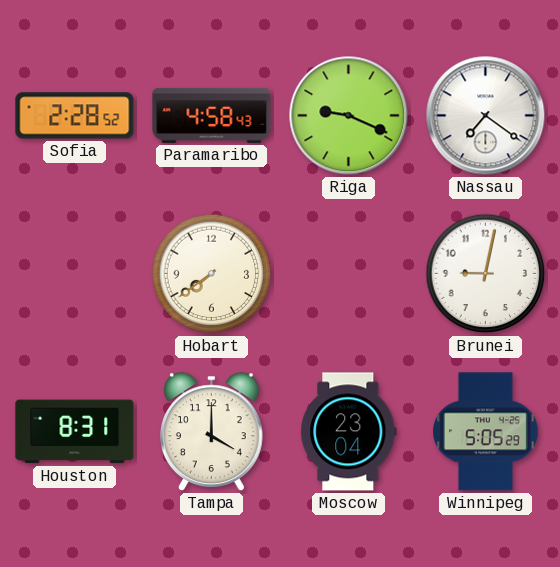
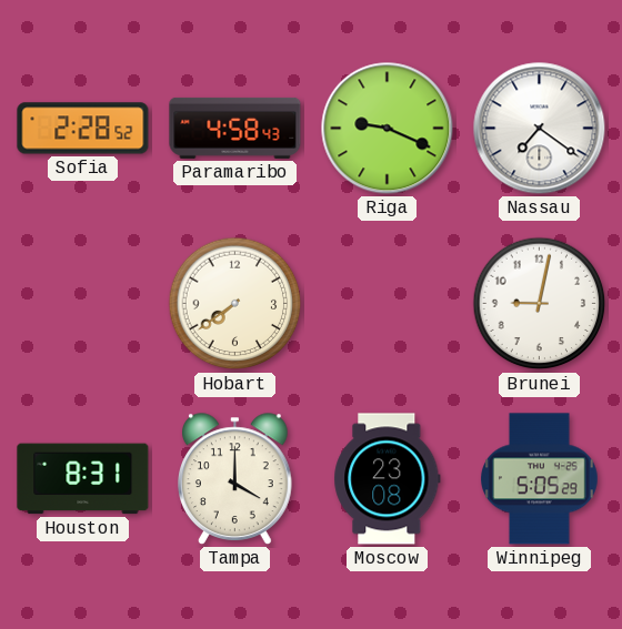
Moscow: 23:04 -> 23:08 (388, 479)
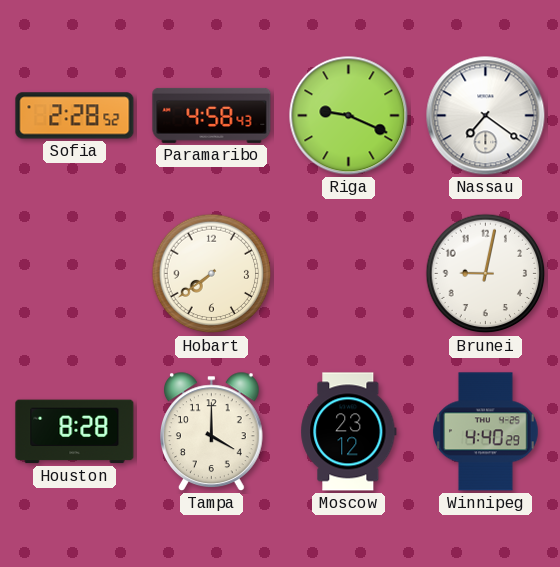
Houston: 8:31 -> 8:28 (75, 432)
Moscow: 23:08 -> 23:12 (349, 432)
Winnipeg: 5:05 -> 4:40 (486, 432)
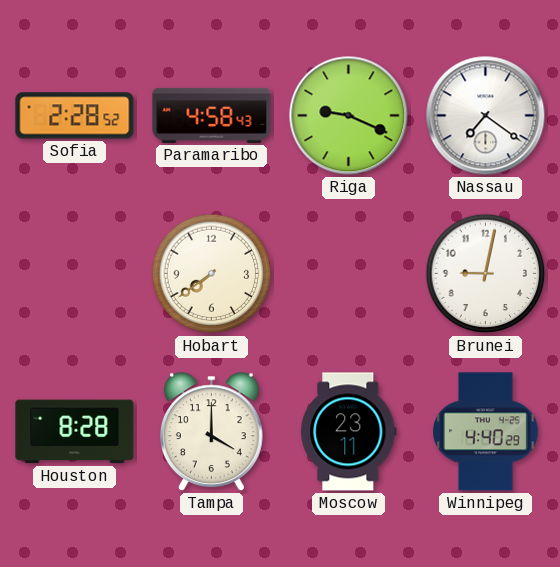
Moscow: 23:12 -> 23:11 (349, 432)
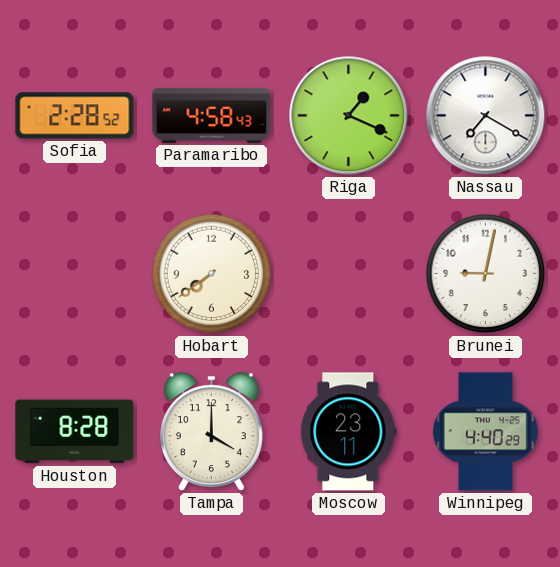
Riga: 9:19 -> 1:19 (349, 116)
Nassau: 7:21 -> 7:20 (486, 116)
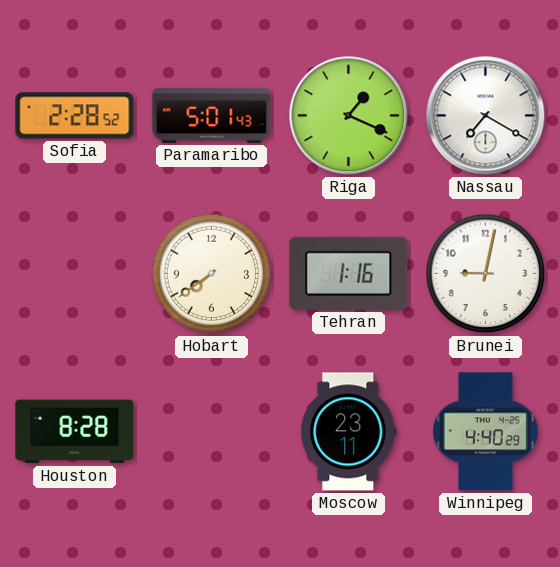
Paramaribo: 4:58 -> 5:01 (212, 115)
Tehran: none -> 1:16 (349, 273)
Tampa: 4:00 -> none (212, 432)
